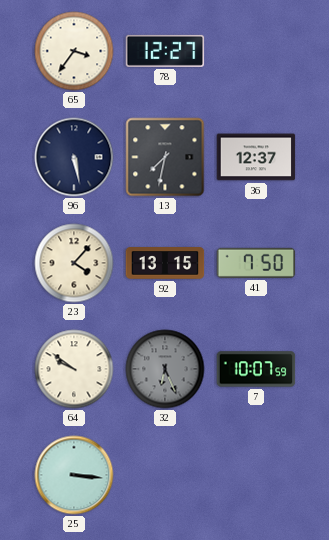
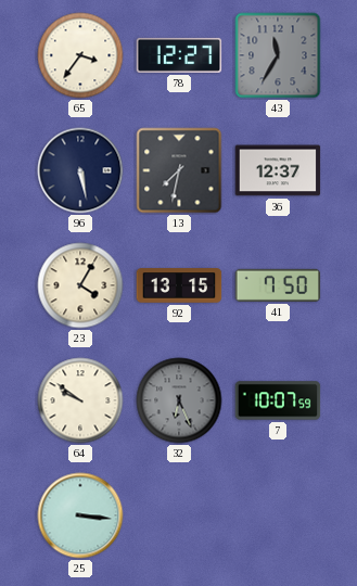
43: none -> 11:35 (278, 55)
23: 4:07 -> 4:05 (80, 285)
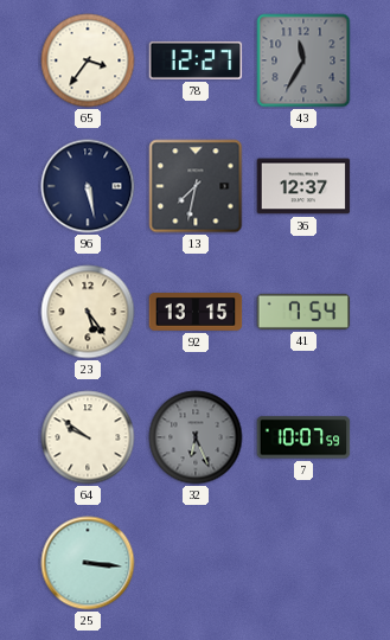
23: 4:05 -> 5:24 (88, 312)
41: 7:50 -> 7:54 (303, 312)
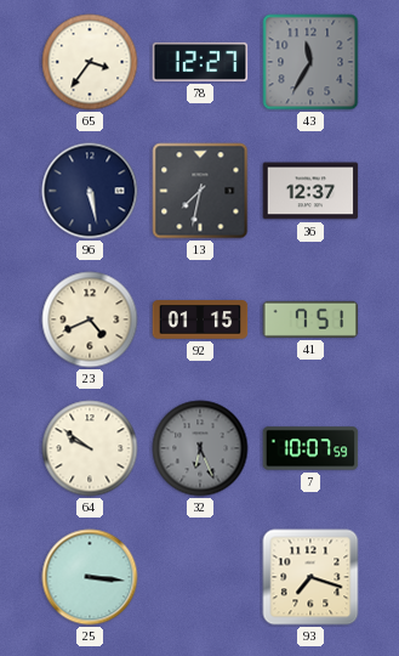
23: 5:24 -> 4:41 (90, 319)
92: 13:15 -> 01:15 (200, 319)
41: 7:54 -> 7:51 (310, 319)
93: none -> 7:18 (310, 577)
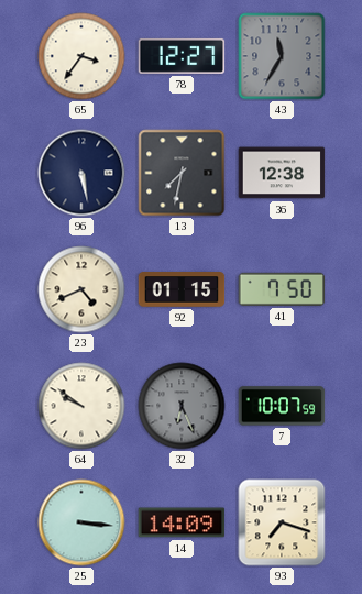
36: 12:37 -> 12:38 (282, 173)
41: 7:51 -> 7:50 (282, 289)
14: none -> 14:09 (182, 522)
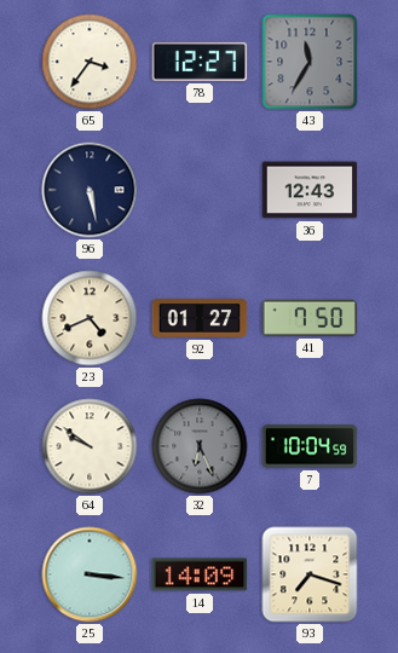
13: 7:32 -> none (182, 173)
36: 12:38 -> 12:43 (310, 190)
92: 01:15 -> 01:27 (200, 318)
7: 10:07 -> 10:04 (310, 446)
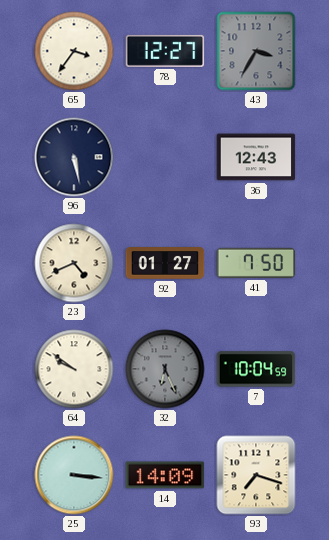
43: 11:35 -> 3:35 (256, 51)
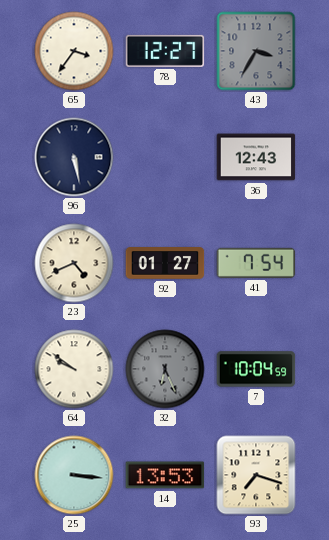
41: 7:50 -> 7:54 (256, 263)
14: 14:09 -> 13:53 (165, 475)
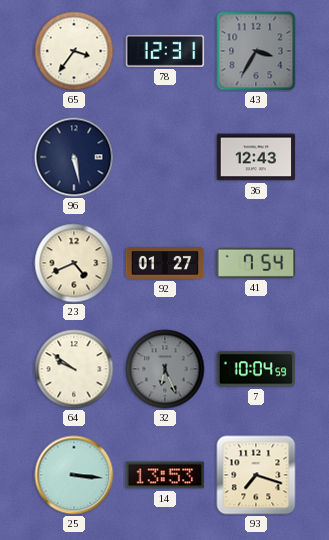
78: 12:27 -> 12:31 (165, 51)
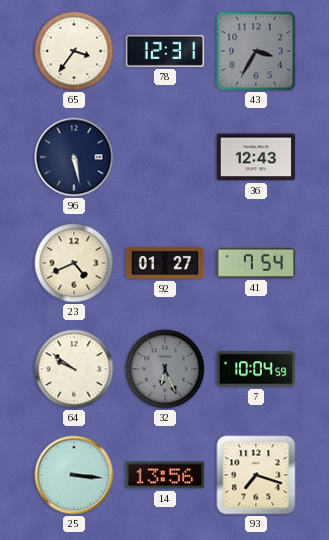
14: 13:53 -> 13:56 (165, 475)
